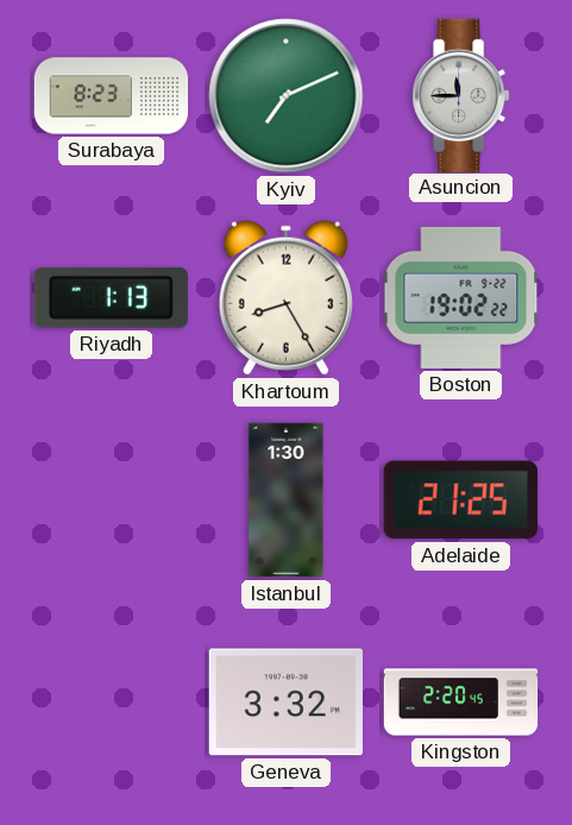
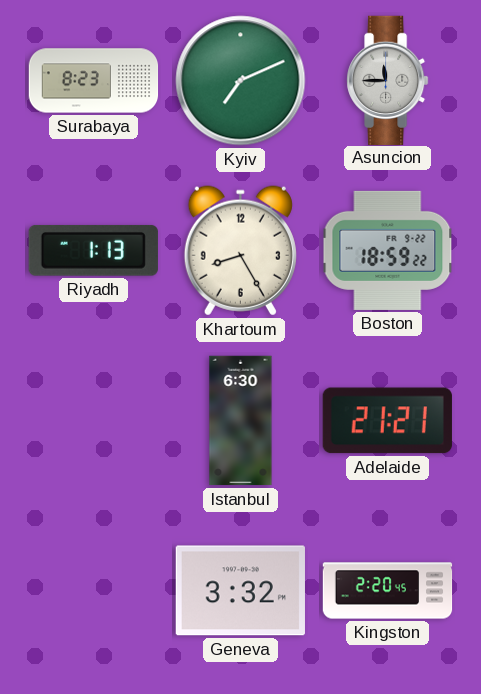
Boston: 19:02 -> 18:59 (388, 250)
Istanbul: 1:30 -> 6:30 (241, 421)
Adelaide: 21:25 -> 21:21 (387, 421)
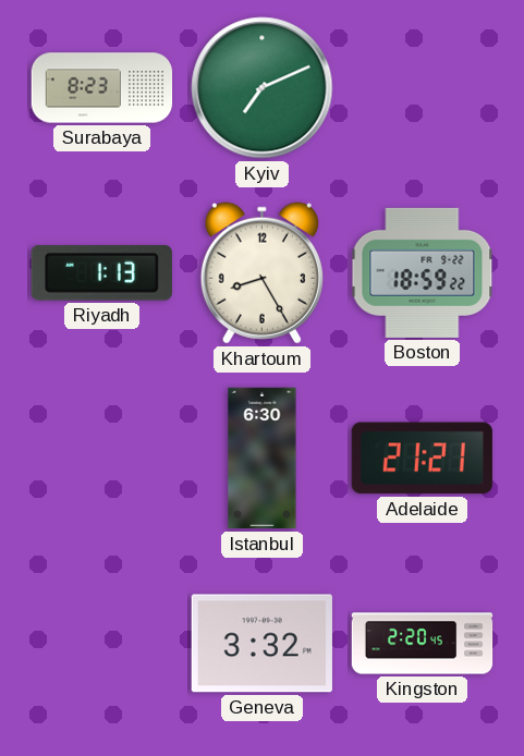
Asuncion: 11:45 -> none (388, 80)
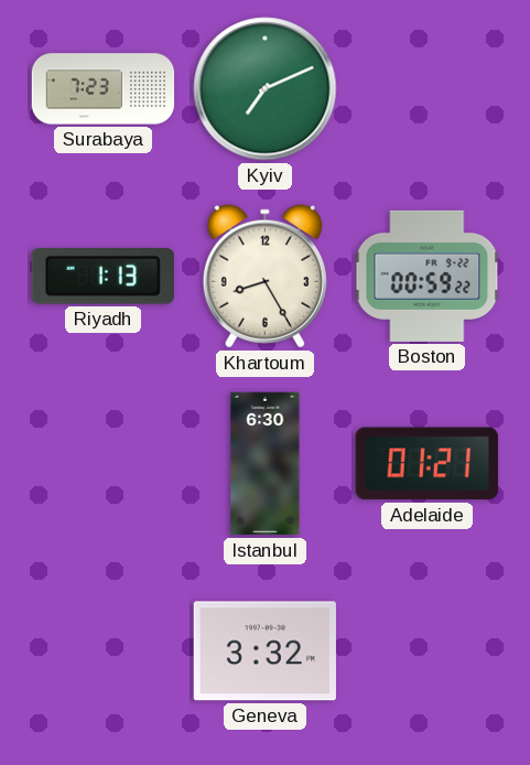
Surabaya: 8:23 -> 7:23 (104, 89)
Boston: 18:59 -> 00:59 (428, 276)
Adelaide: 21:21 -> 01:21 (426, 464)
Kingston: 2:20 -> none (423, 644)
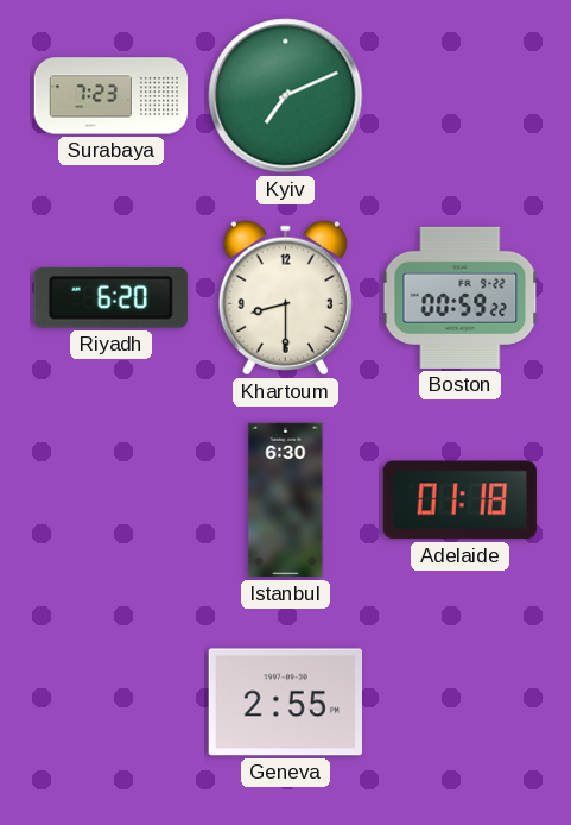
Riyadh: 1:13 -> 6:20 (110, 297)
Khartoum: 8:25 -> 8:30 (285, 298)
Adelaide: 01:21 -> 01:18 (459, 500)
Geneva: 3:32 -> 2:55 (285, 703)
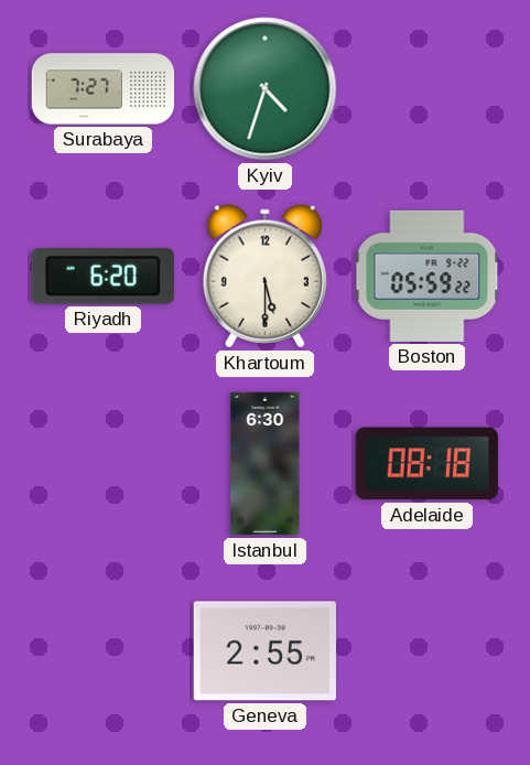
Surabaya: 7:23 -> 7:27 (104, 89)
Kyiv: 7:11 -> 4:33 (266, 89)
Khartoum: 8:30 -> 5:30 (264, 277)
Boston: 00:59 -> 05:59 (428, 276)
Adelaide: 01:18 -> 08:18 (426, 464)
